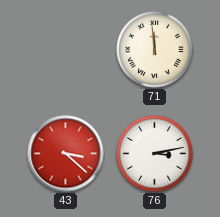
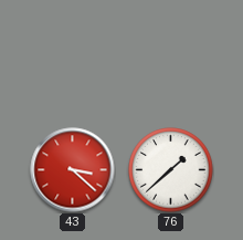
71: 11:59 -> none (155, 50)
76: 3:13 -> 1:38 (171, 170)
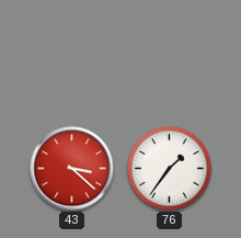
76: 1:38 -> 1:36 (170, 169)
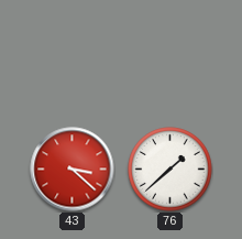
76: 1:36 -> 1:38 (170, 170)
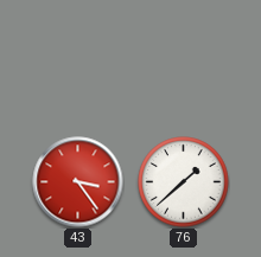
43: 3:22 -> 3:24 (78, 182)
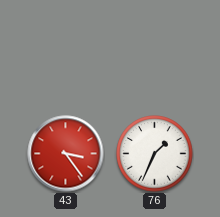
76: 1:38 -> 1:34 (155, 154)
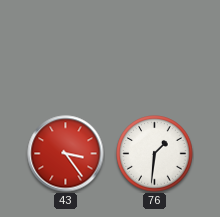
76: 1:34 -> 1:31 (155, 154)
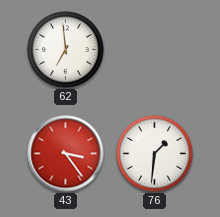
62: none -> 6:59 (66, 50)
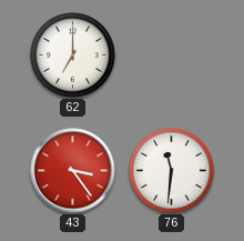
62: 6:59 -> 7:00 (73, 56)
76: 1:31 -> 11:31 (172, 171)
